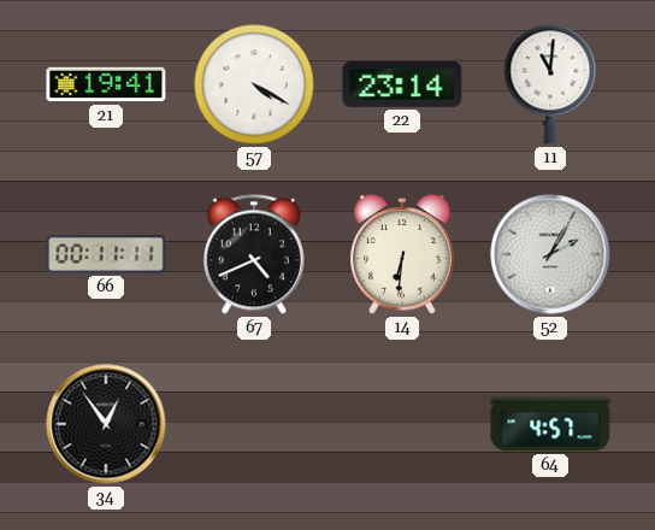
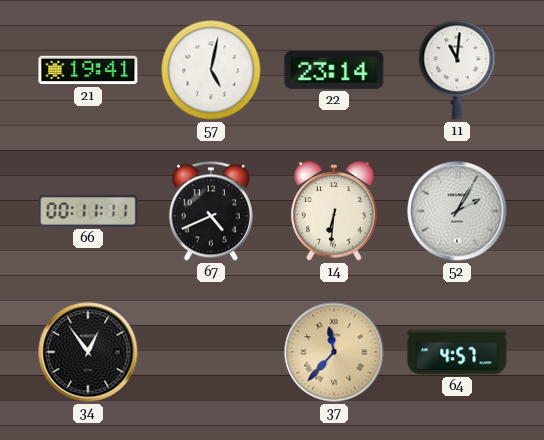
57: 4:20 -> 5:02 (211, 70)
37: none -> 11:37 (334, 352)
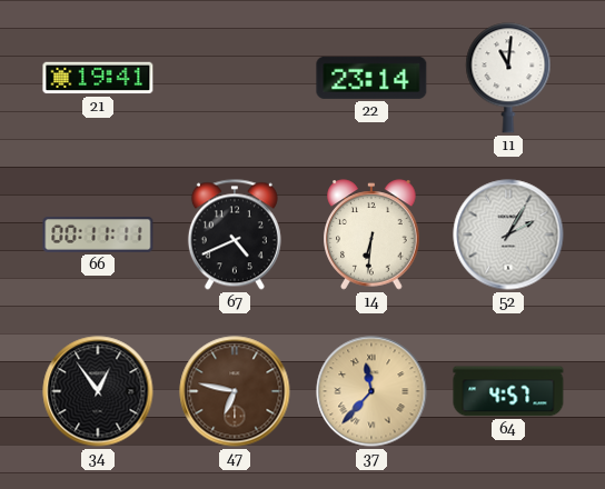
57: 5:02 -> none (211, 70)
47: none -> 6:47 (235, 391)
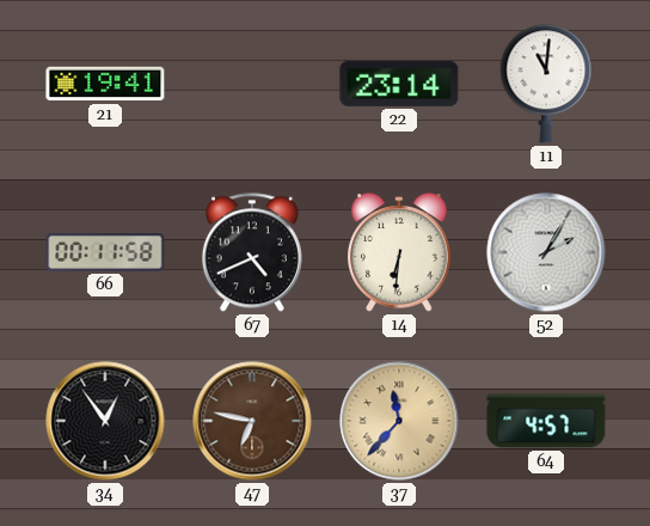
66: 00:11:11 -> 00:11:58 (105, 252)
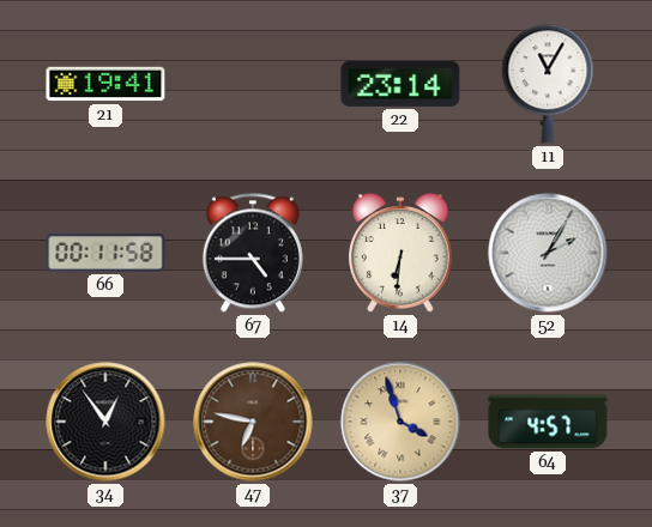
11: 11:01 -> 11:05 (548, 84)
67: 4:41 -> 4:45 (253, 253)
37: 11:37 -> 3:57 (400, 422)
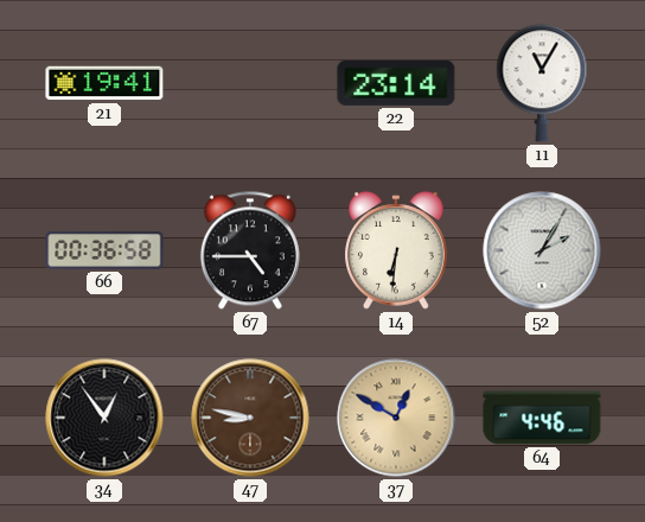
66: 00:11 -> 00:36 (104, 250)
47: 6:47 -> 8:47 (250, 418)
37: 3:57 -> 12:50 (396, 418)
64: 4:57 -> 4:46 (542, 418)
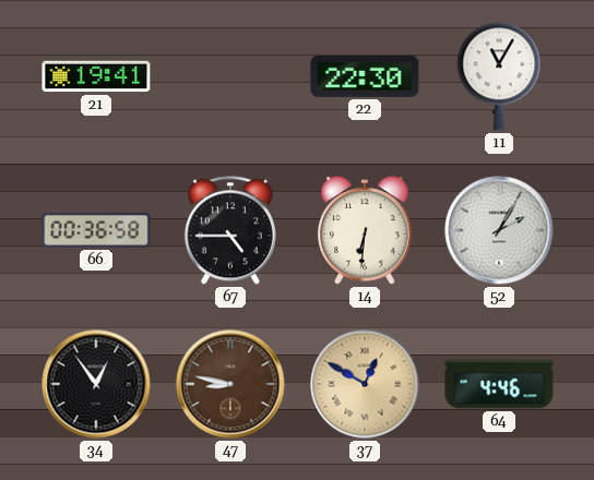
22: 23:14 -> 22:30 (365, 76)
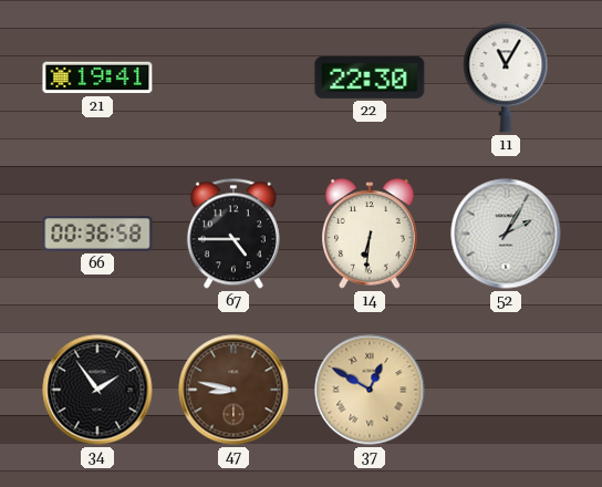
34: 12:54 -> 1:54 (97, 390)
64: 4:46 -> none (499, 384)
